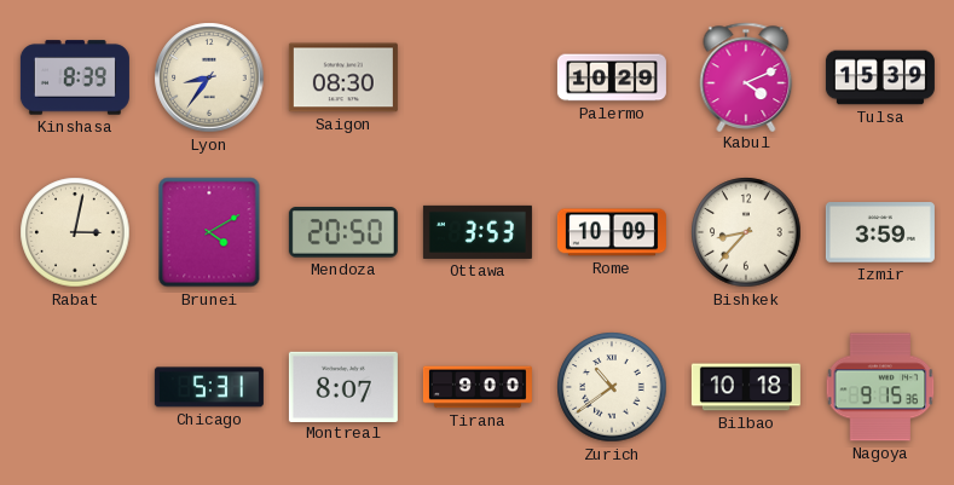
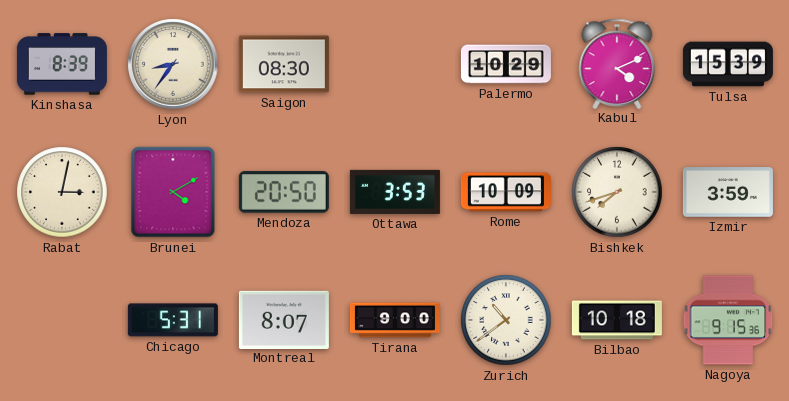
Bishkek: 8:37 -> 7:42 (617, 192)
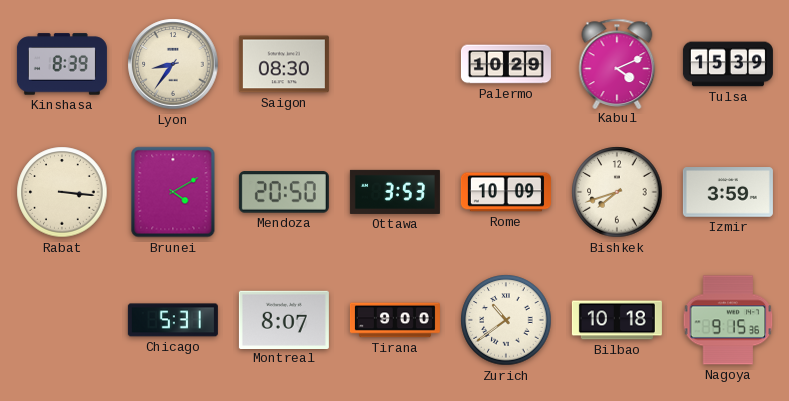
Rabat: 3:02 -> 3:16 (62, 192)
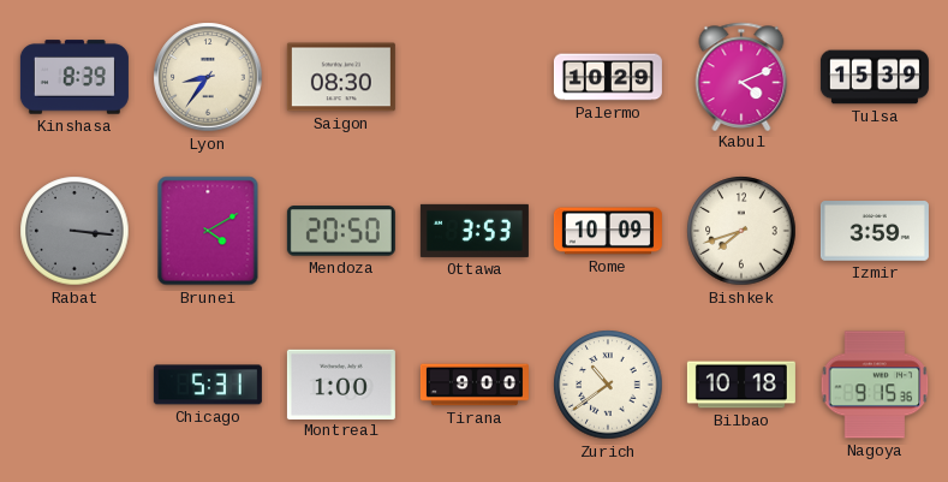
Rabat dial: cream -> grey (74, 231)
Montreal: 8:07 -> 1:00 (341, 383)
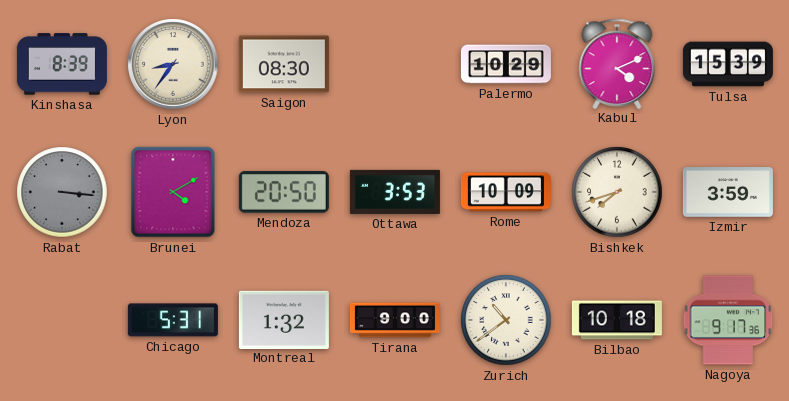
Montreal: 1:00 -> 1:32 (284, 319)
Nagoya: 9:15 -> 9:17 (728, 320)
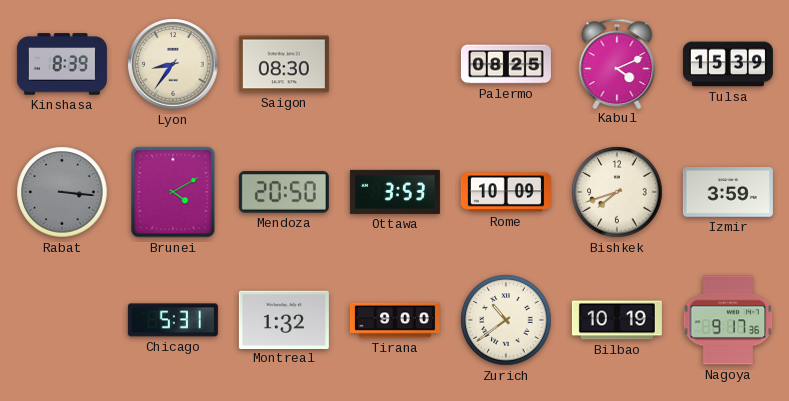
Palermo: 10:29 -> 08:25 (506, 64)
Bilbao: 10:18 -> 10:19 (617, 320)
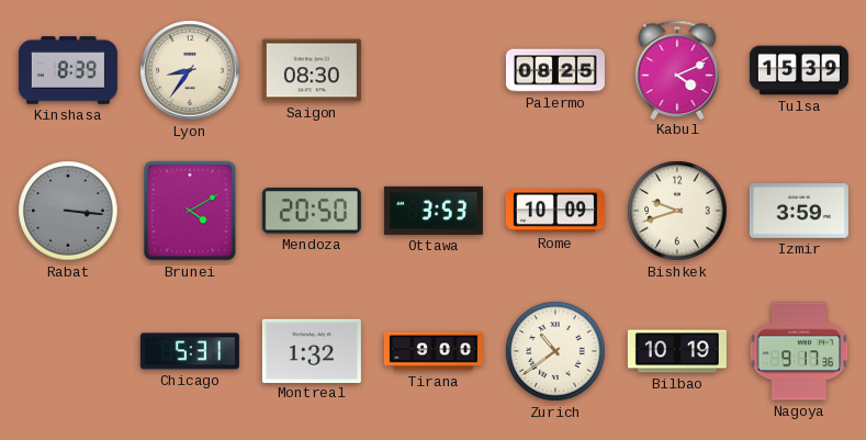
Bishkek: 7:42 -> 9:42 (677, 211)
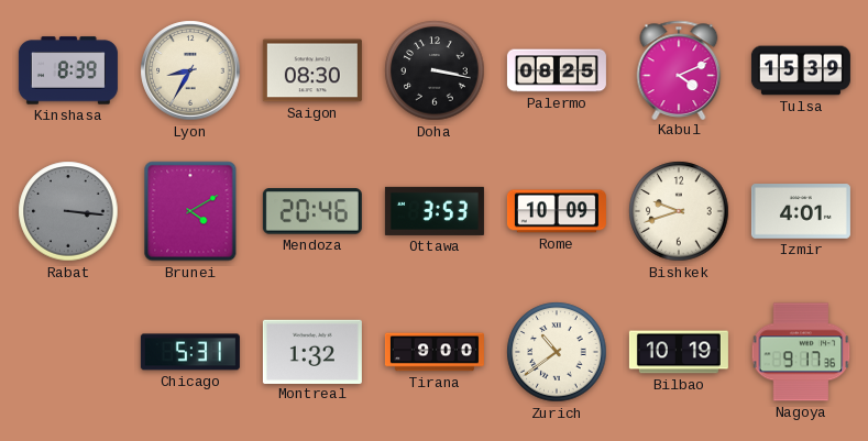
Lyon: 8:36 -> 8:35 (190, 70)
Doha: none -> 3:17 (435, 70)
Mendoza: 20:50 -> 20:46 (312, 211)
Izmir: 3:59 -> 4:01 (801, 211)
